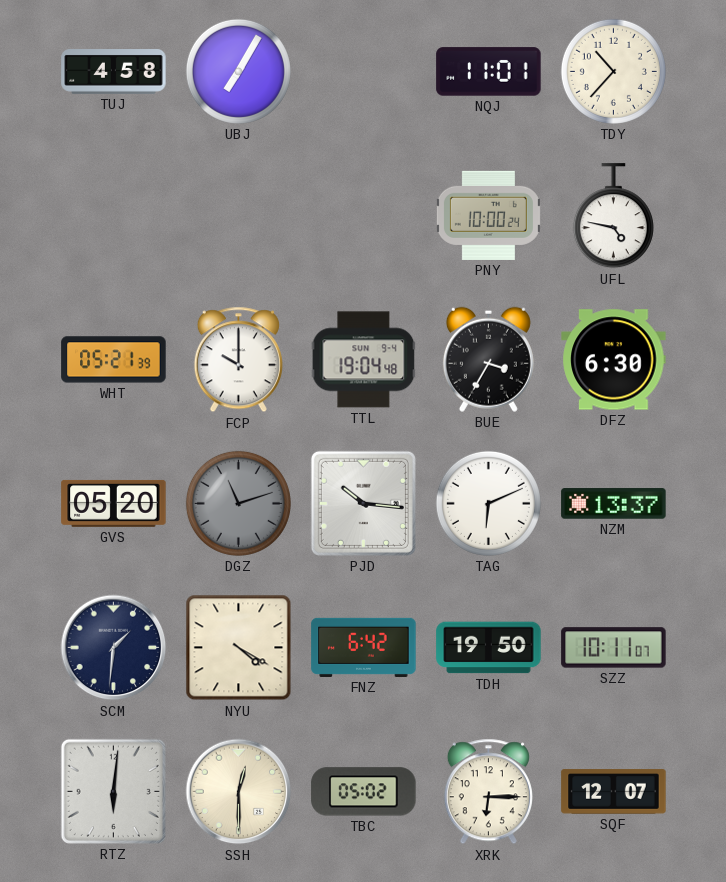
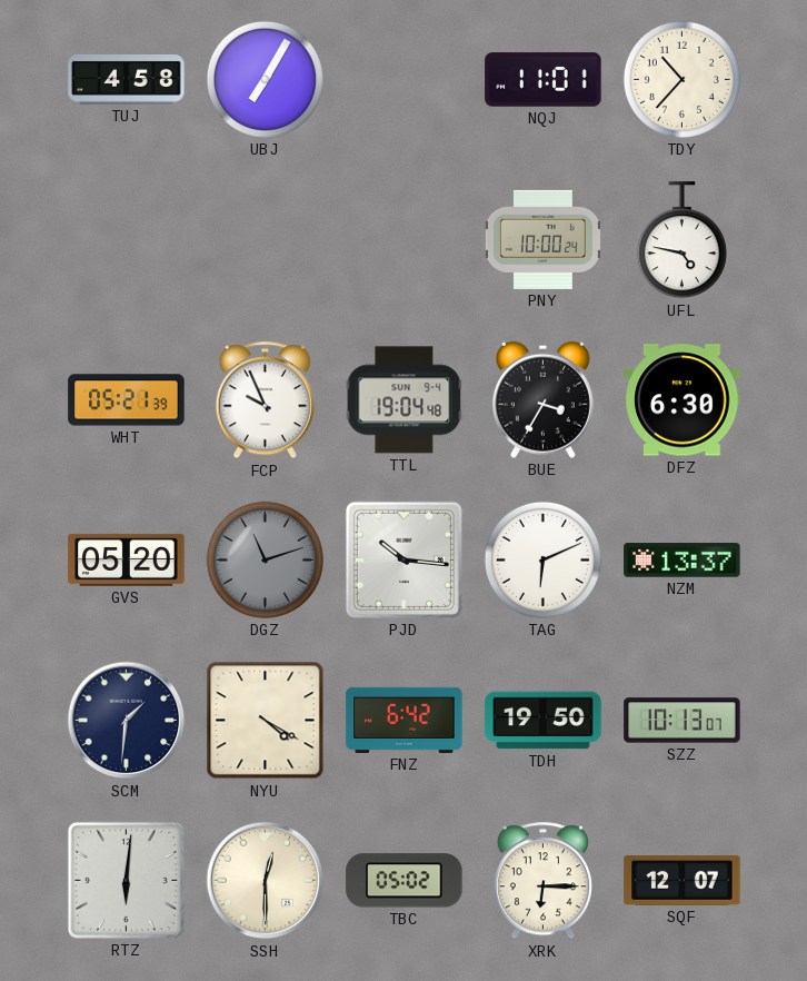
FCP: 10:00 -> 9:56 (265, 400)
SZZ: 10:11 -> 10:13 (683, 721)
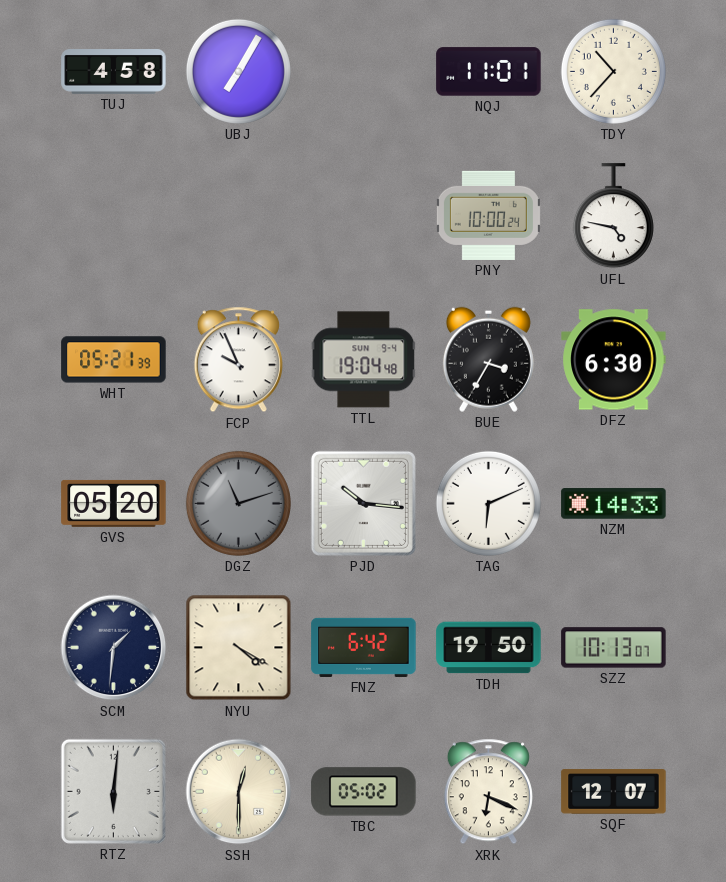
NZM: 13:37 -> 14:33 (614, 504)
XRK: 6:15 -> 6:19 (488, 792)
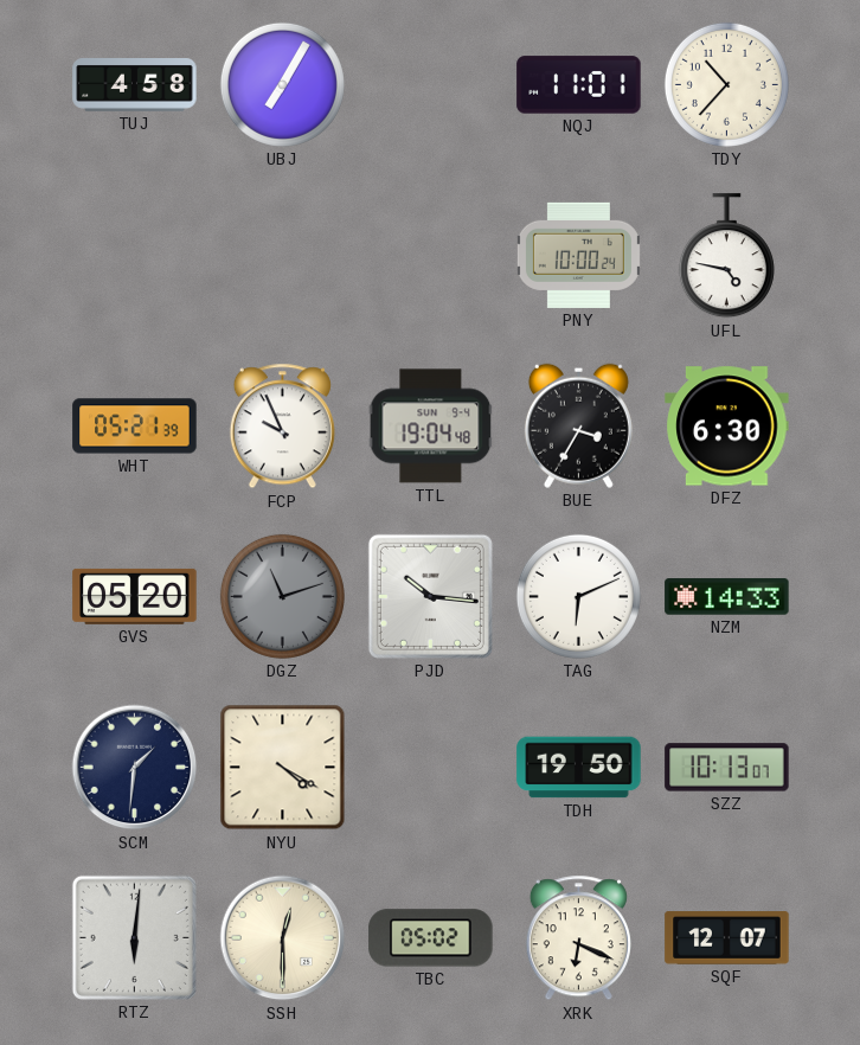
FNZ: 6:42 -> none (364, 647)
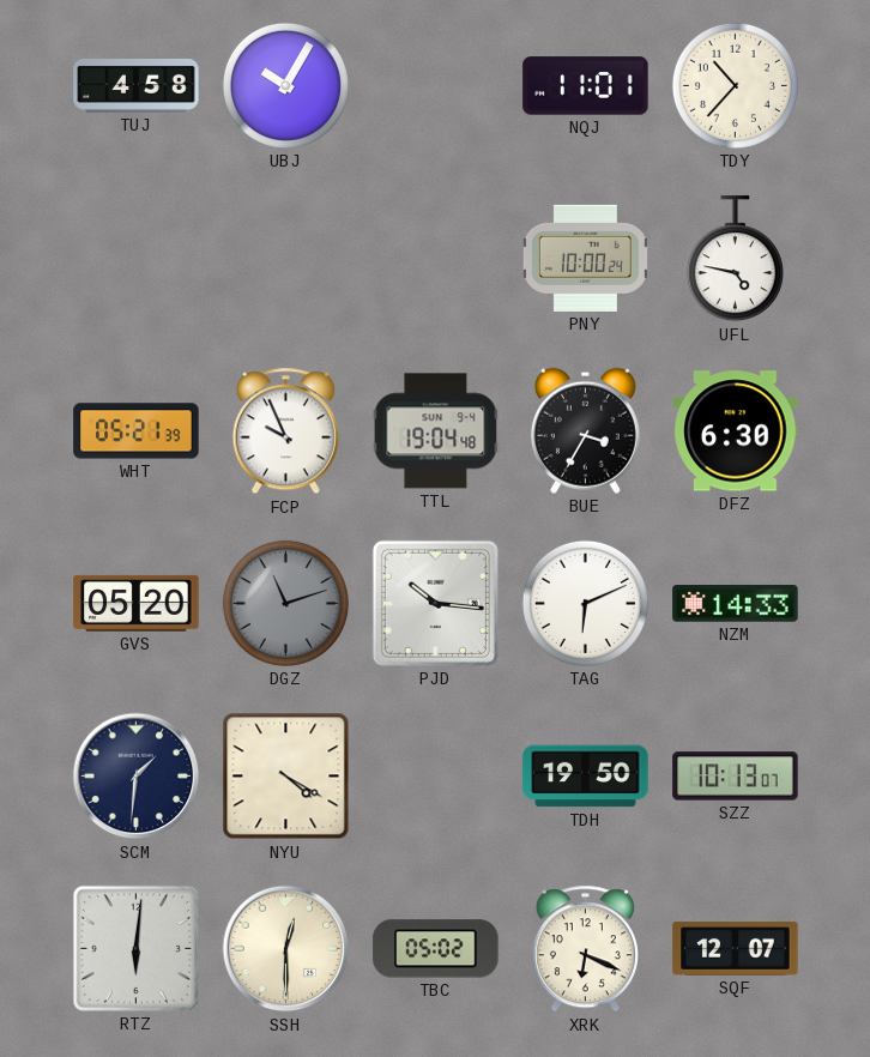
UBJ: 7:05 -> 10:05 (285, 85)
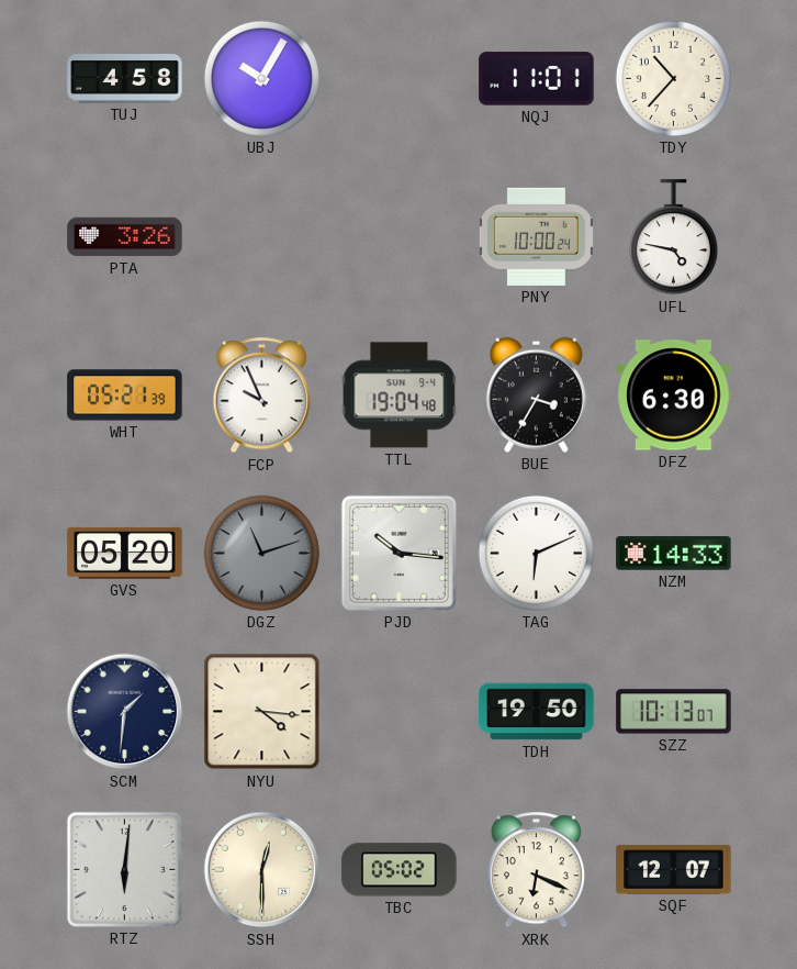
PTA: none -> 3:26 (125, 237)
NYU: 4:20 -> 4:16 (262, 712)
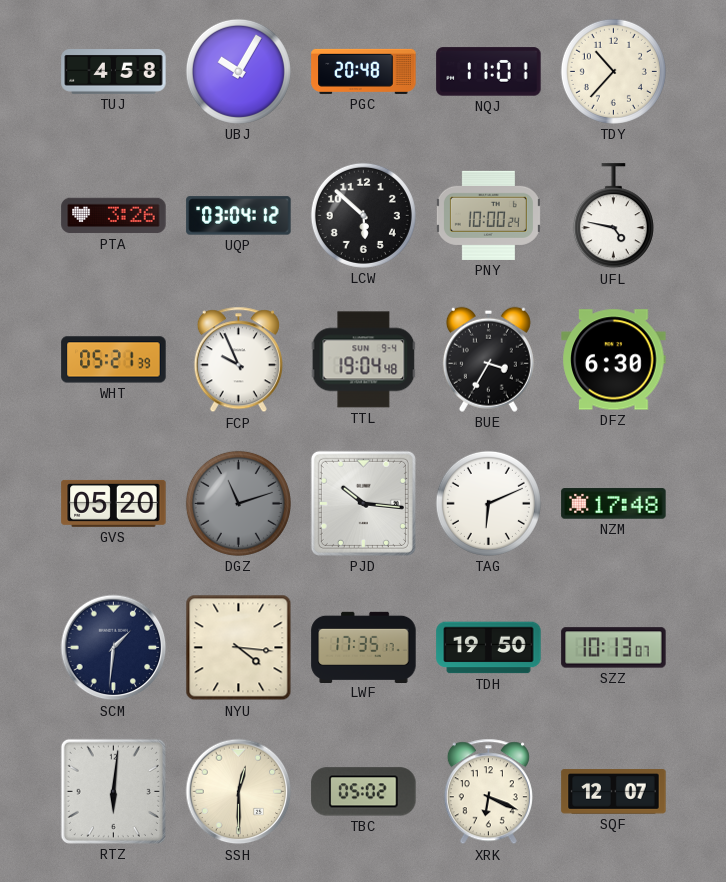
PGC: none -> 20:48 (364, 71)
UQP: none -> 03:04 (239, 216)
LCW: none -> 5:52 (363, 215)
NZM: 14:33 -> 17:48 (614, 504)
LWF: none -> 17:35 (364, 647)
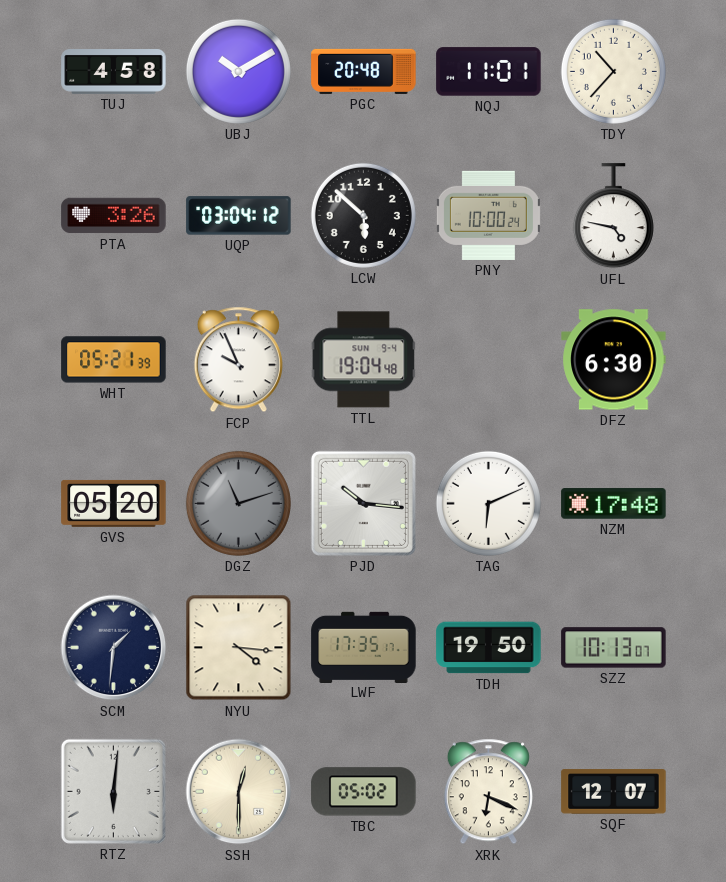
UBJ: 10:05 -> 10:10 (238, 71)
BUE: 3:35 -> none (488, 359)
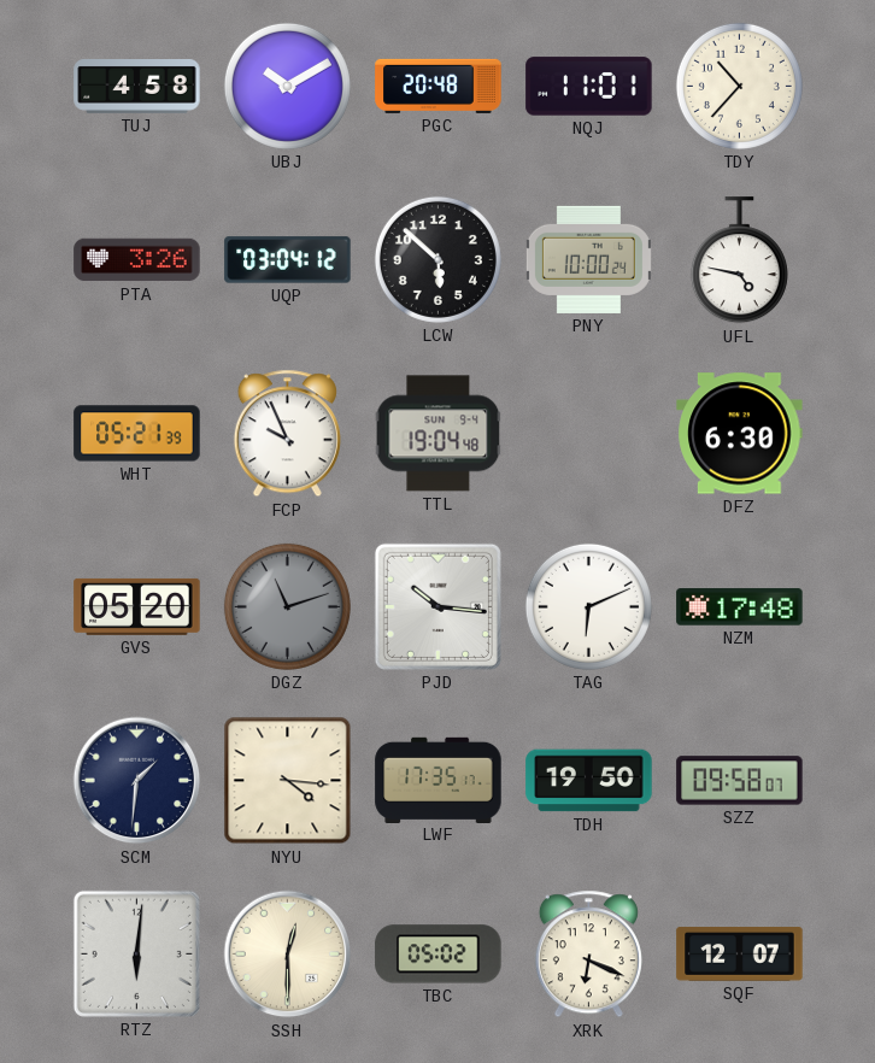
SZZ: 10:13 -> 09:58 (740, 781)
